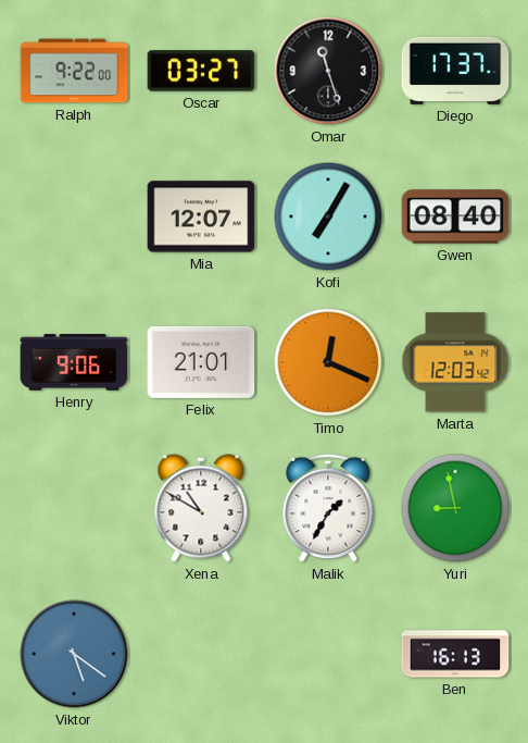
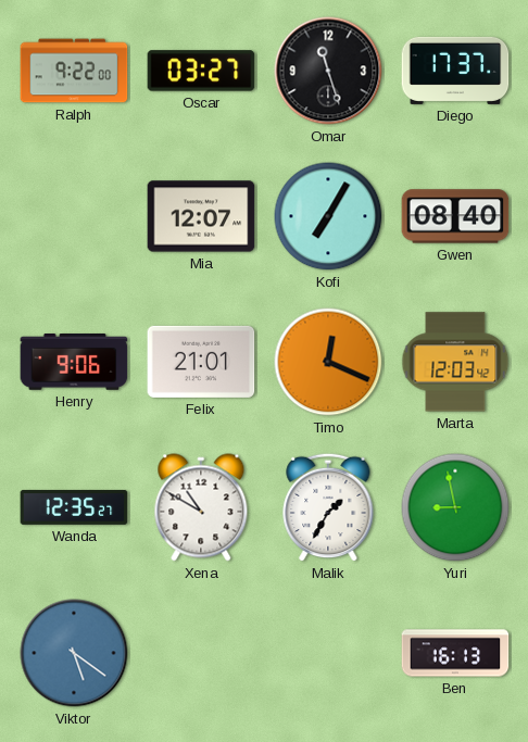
Wanda: none -> 12:35 (74, 507)
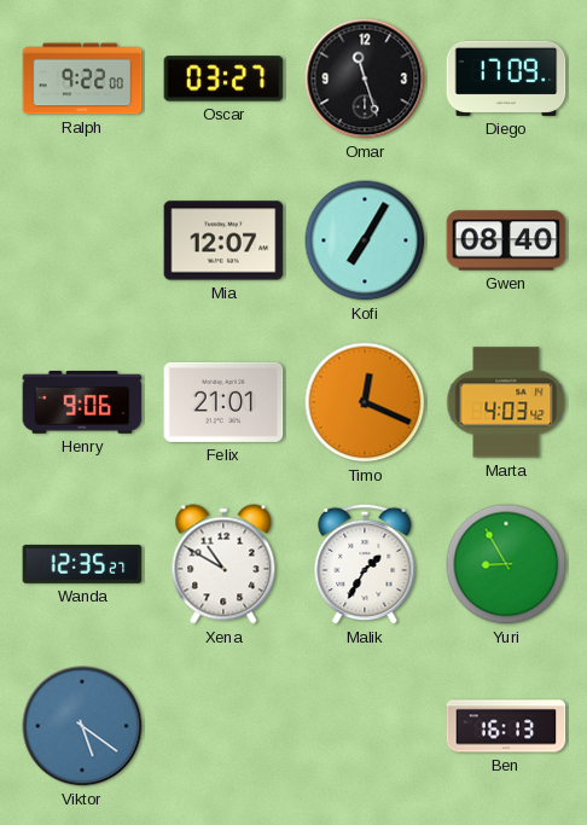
Diego: 17:37 -> 17:09 (506, 79)
Marta: 12:03 -> 4:03 (506, 402)
Yuri: 8:58 -> 8:55 (506, 564)
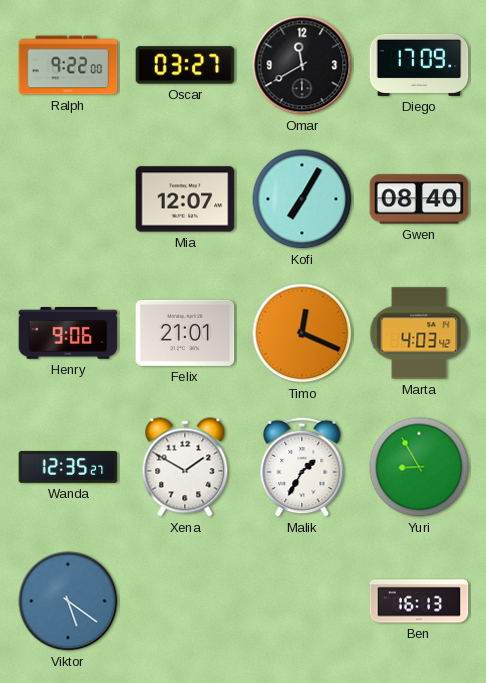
Omar: 11:27 -> 11:40 (302, 65)
Xena: 10:50 -> 1:50 (185, 467)
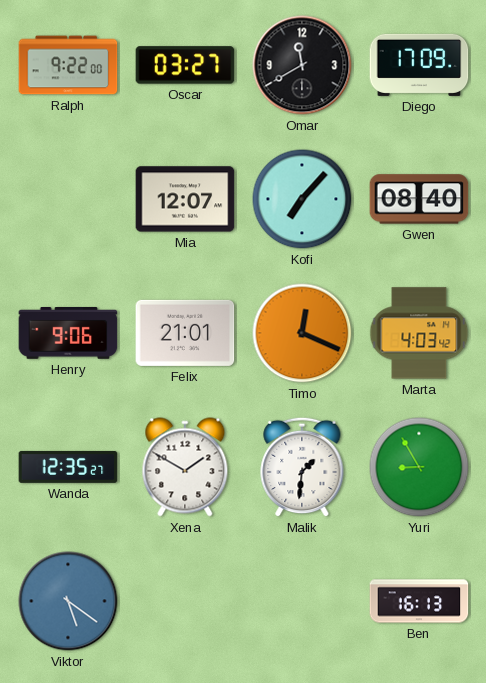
Kofi: 7:05 -> 7:07 (302, 199)
Malik: 1:35 -> 1:31 (302, 467)
